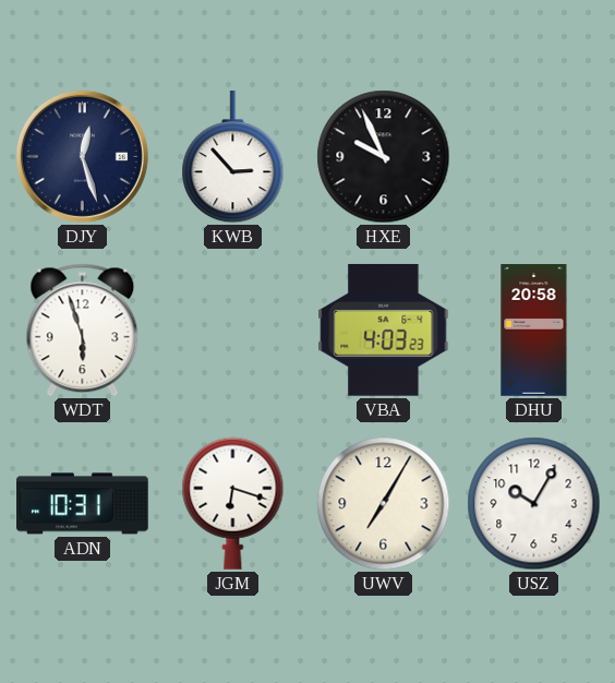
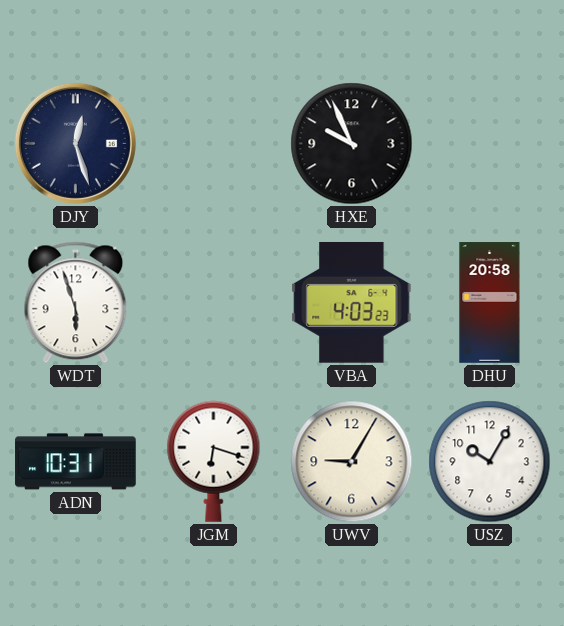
KWB: 2:53 -> none (233, 158)
UWV: 7:05 -> 9:05 (352, 462)
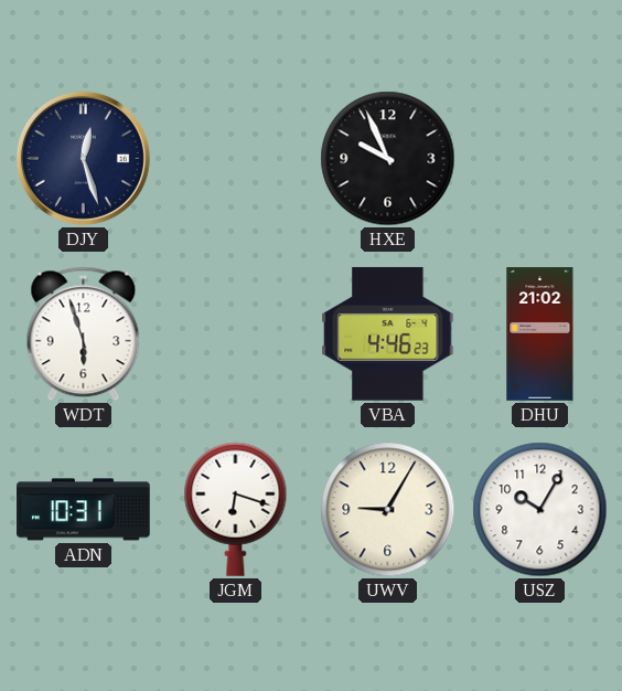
VBA: 4:03 -> 4:46 (388, 333)
DHU: 20:58 -> 21:02 (540, 334)
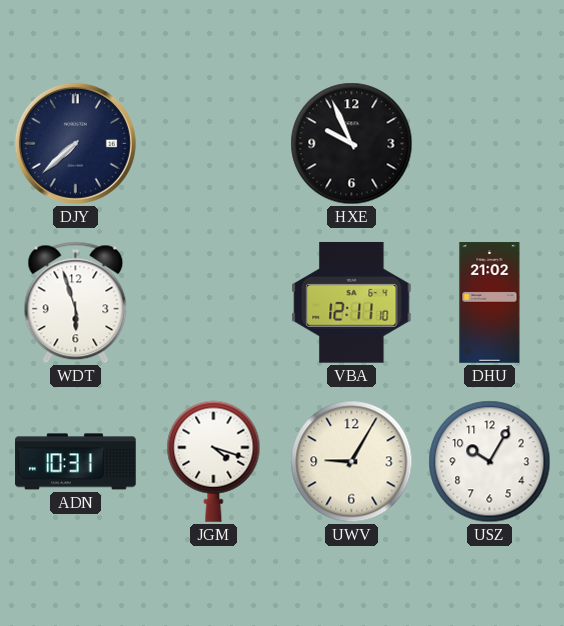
DJY: 12:27 -> 7:38 (75, 143)
VBA: 4:46 -> 12:11 (352, 302)
JGM: 6:18 -> 4:18 (214, 461)
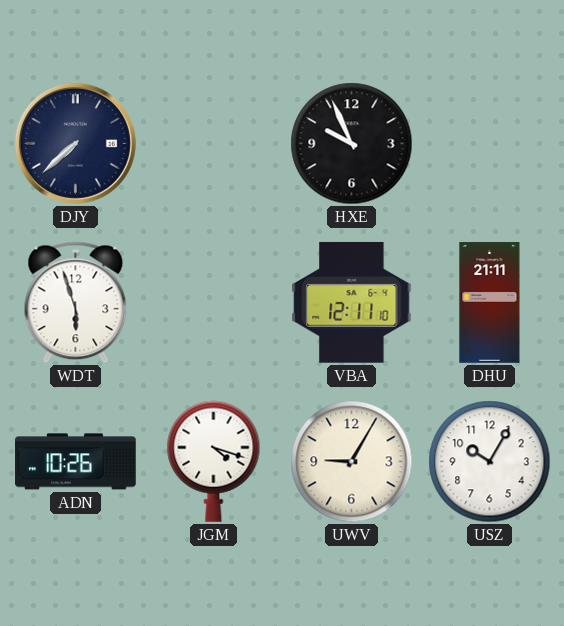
DHU: 21:02 -> 21:11 (490, 303)
ADN: 10:31 -> 10:26 (76, 462)
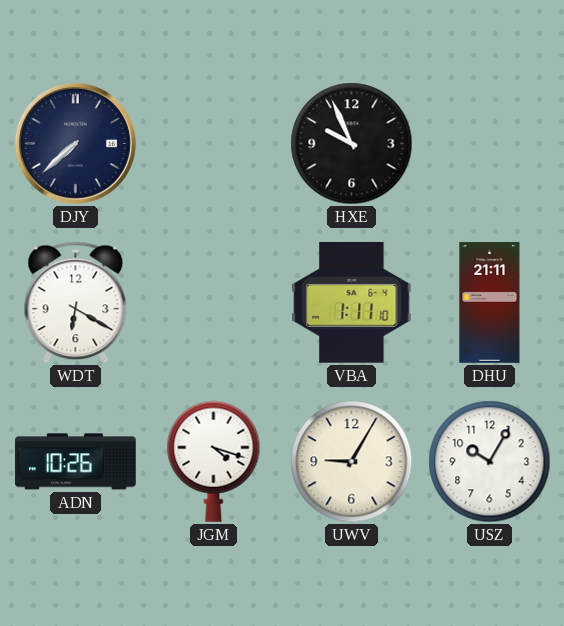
WDT: 5:57 -> 6:20 (76, 303)
VBA: 12:11 -> 1:11 (352, 302)
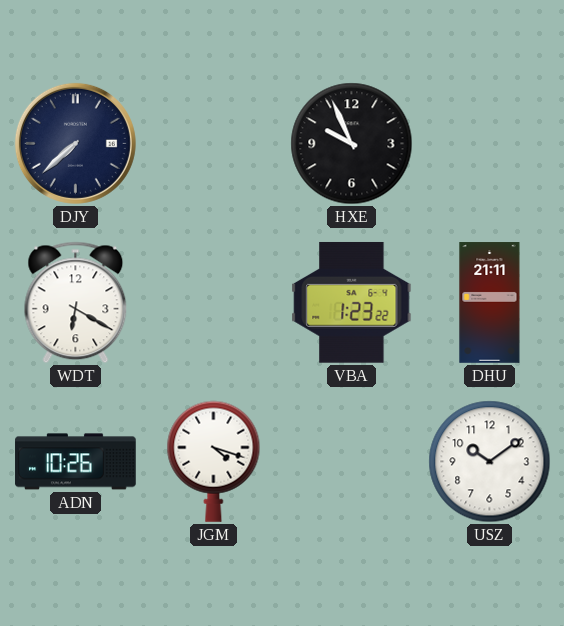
VBA: 1:11 -> 1:23 (352, 302)
UWV: 9:05 -> none (352, 462)
USZ: 10:05 -> 10:09 (490, 462)
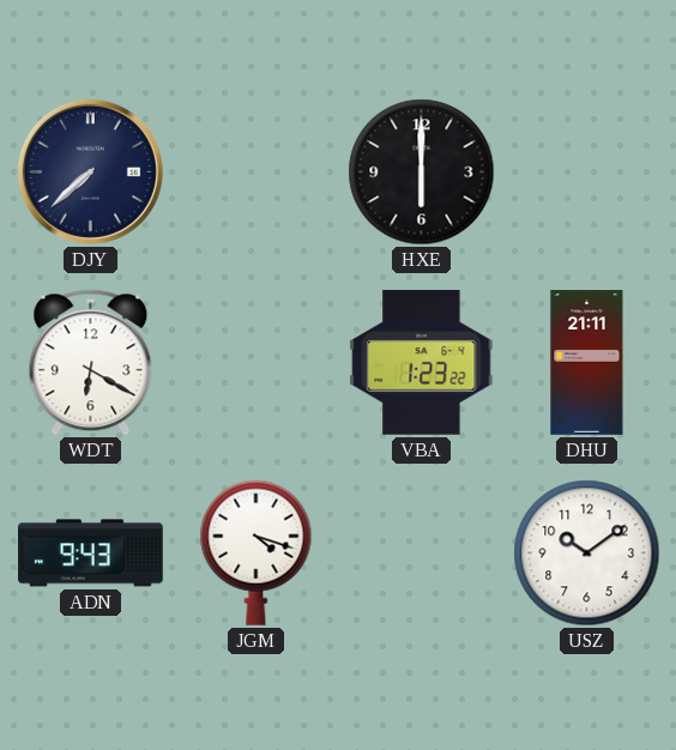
HXE: 9:56 -> 6:00 (422, 173)
ADN: 10:26 -> 9:43 (91, 554)
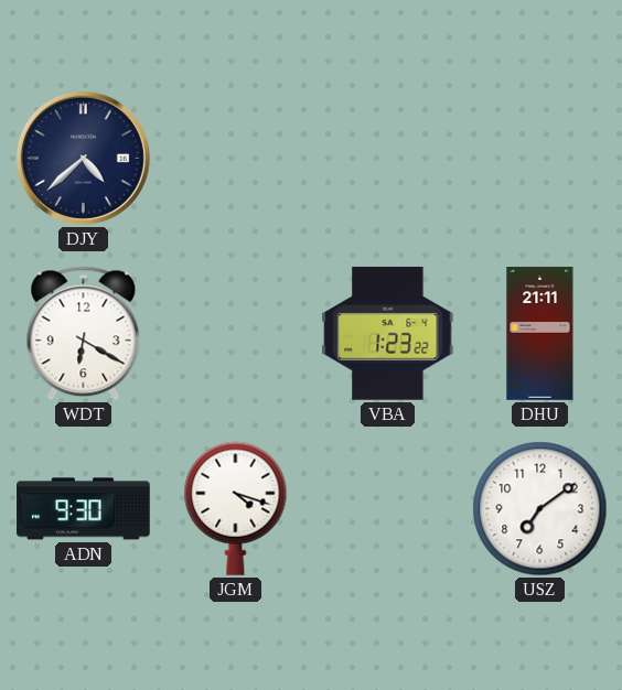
DJY: 7:38 -> 4:38 (83, 158)
HXE: 6:00 -> none (422, 173)
ADN: 9:43 -> 9:30 (84, 509)
USZ: 10:09 -> 7:09 (540, 509)
